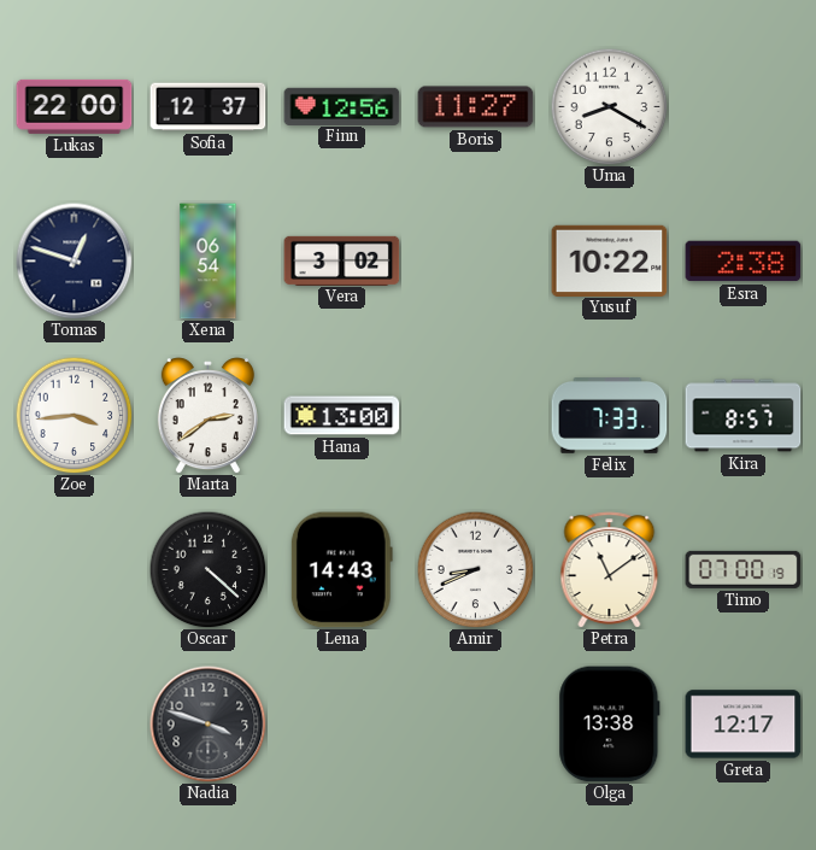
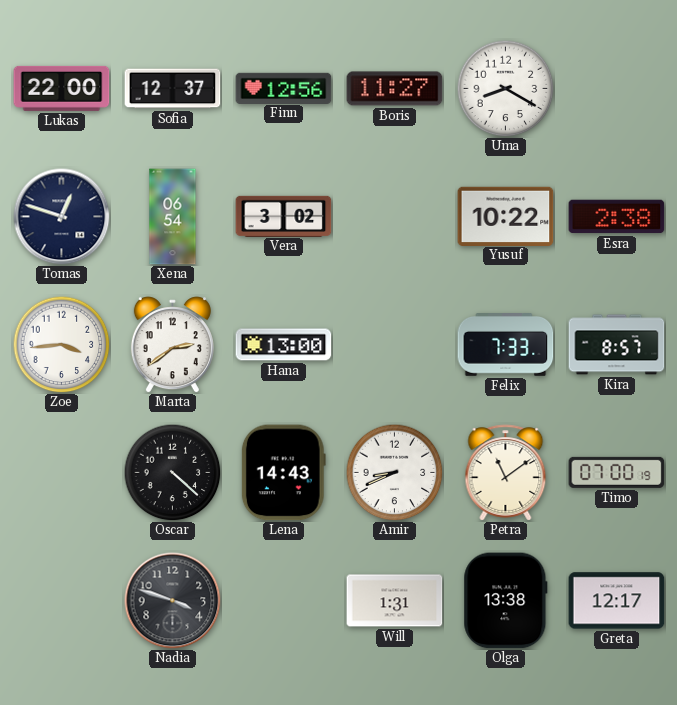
Will: none -> 1:31 (395, 601)
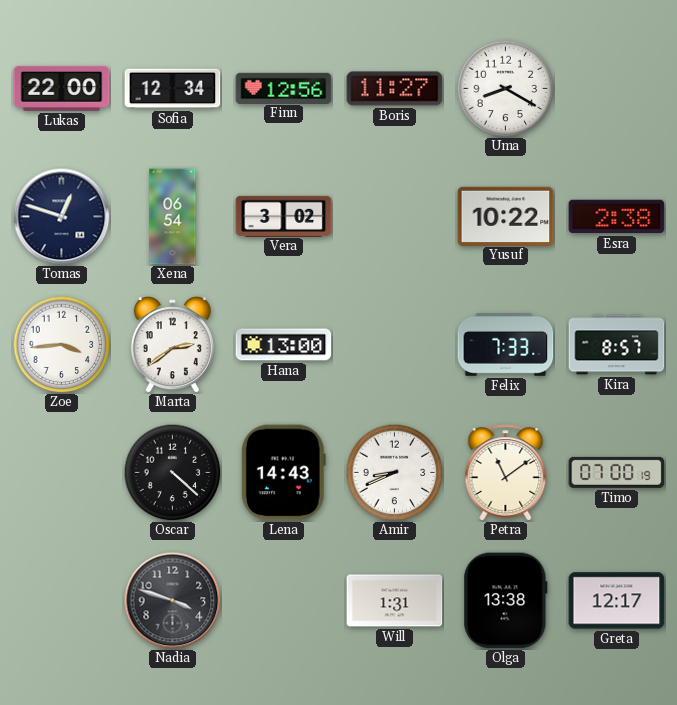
Sofia: 12:37 -> 12:34 (173, 89)
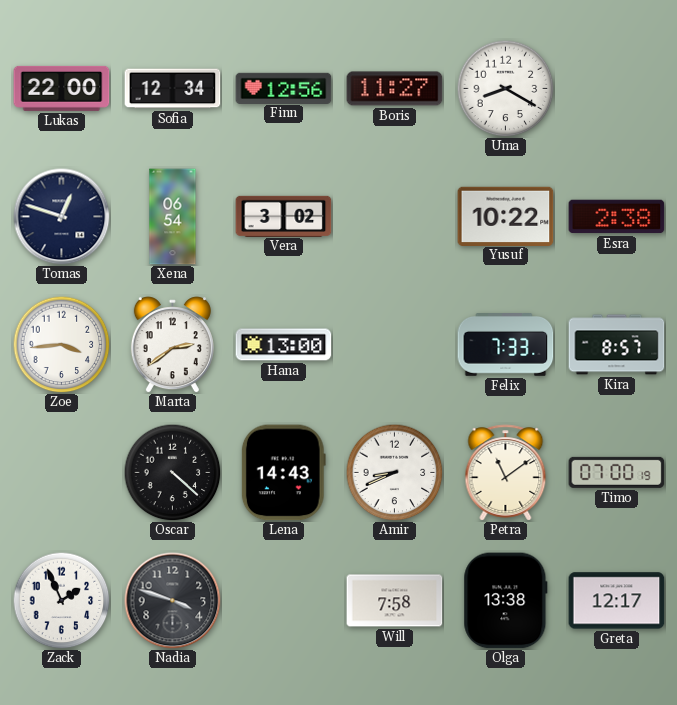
Zack: none -> 1:56 (61, 600)
Will: 1:31 -> 7:58 (395, 601)
